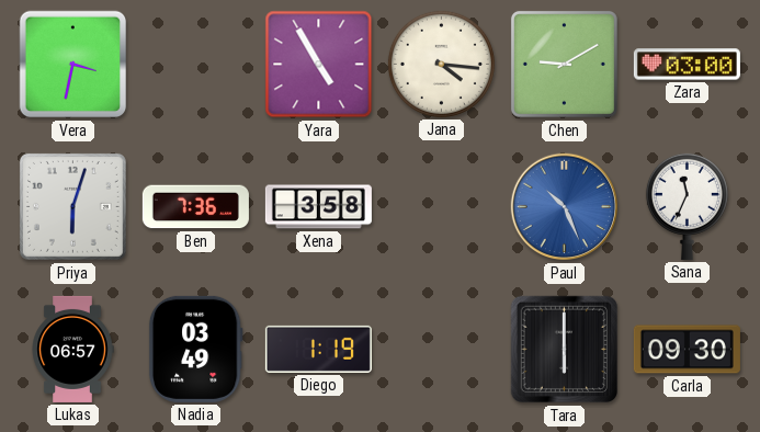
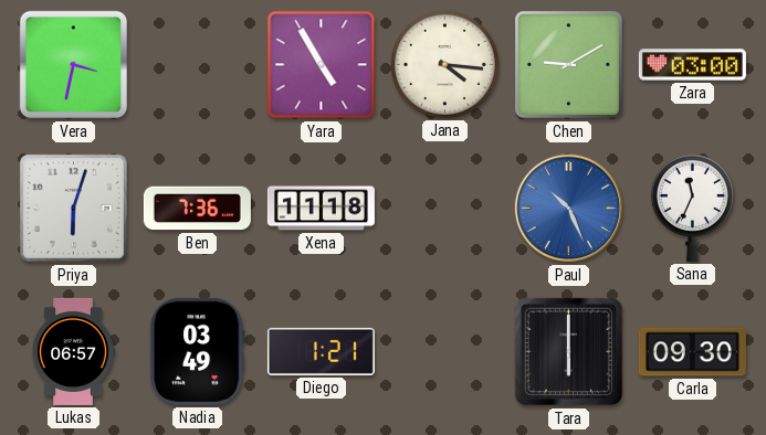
Xena: 3:58 -> 11:18 (321, 209)
Diego: 1:19 -> 1:21 (321, 351)
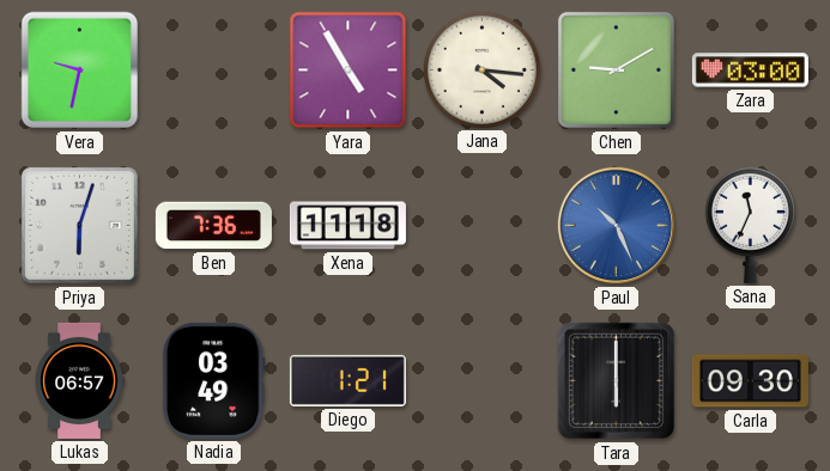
Vera: 3:32 -> 9:32 (80, 71)
